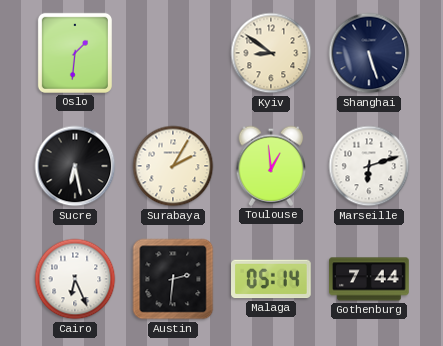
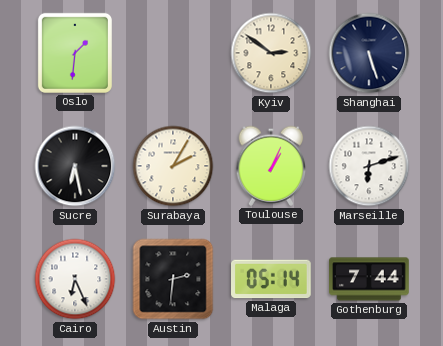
Kyiv: 8:51 -> 2:51 (271, 53)
Toulouse: 12:59 -> 1:04 (271, 166)
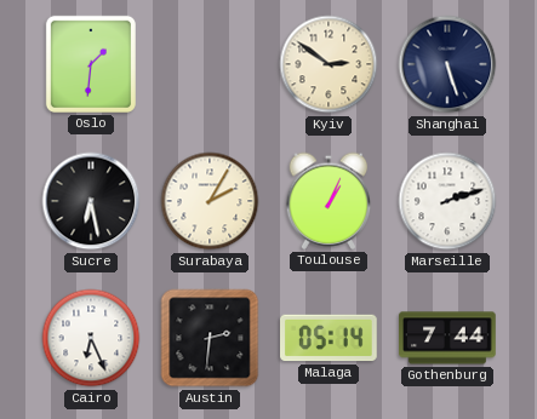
Marseille: 6:12 -> 2:12 (447, 201)
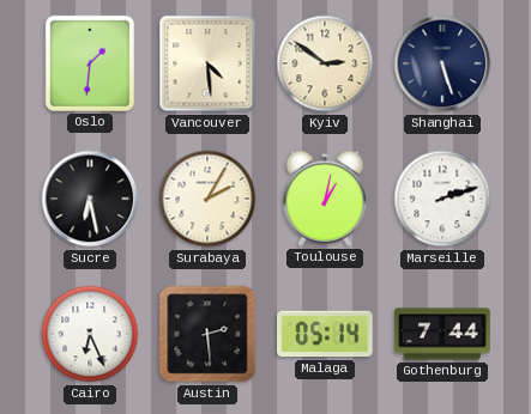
Vancouver: none -> 4:29 (207, 63)
Toulouse: 1:04 -> 1:02 (325, 199)
Austin: 2:31 -> 2:29 (207, 334)
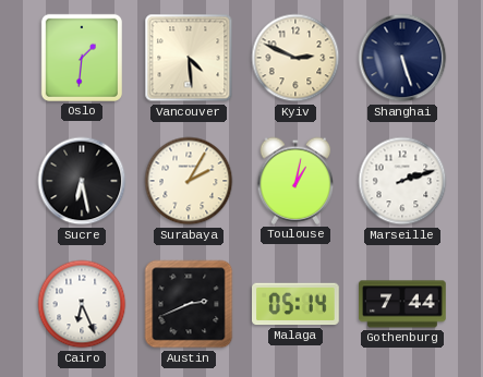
Kyiv: 2:51 -> 2:49 (295, 58)
Austin: 2:29 -> 2:41 (189, 304)
